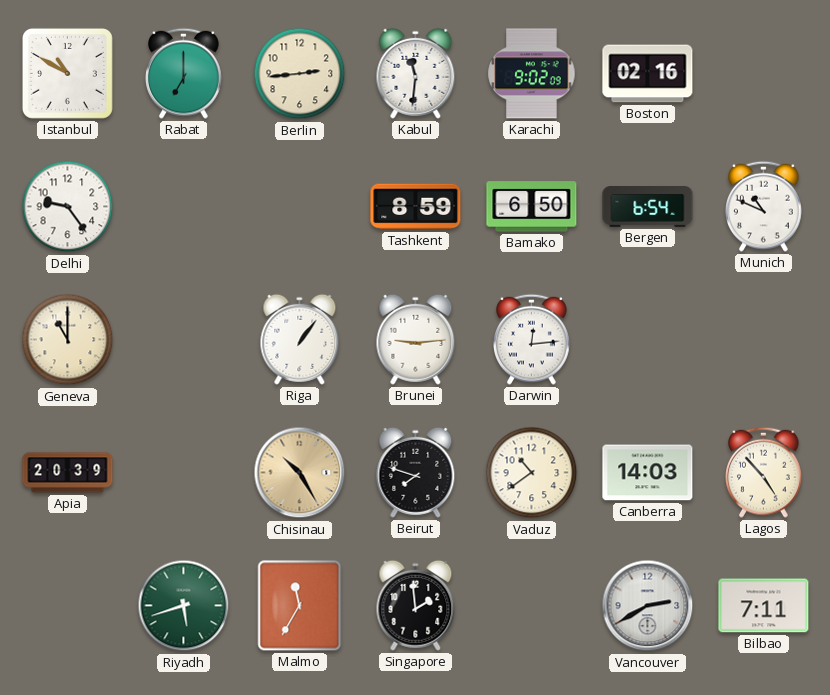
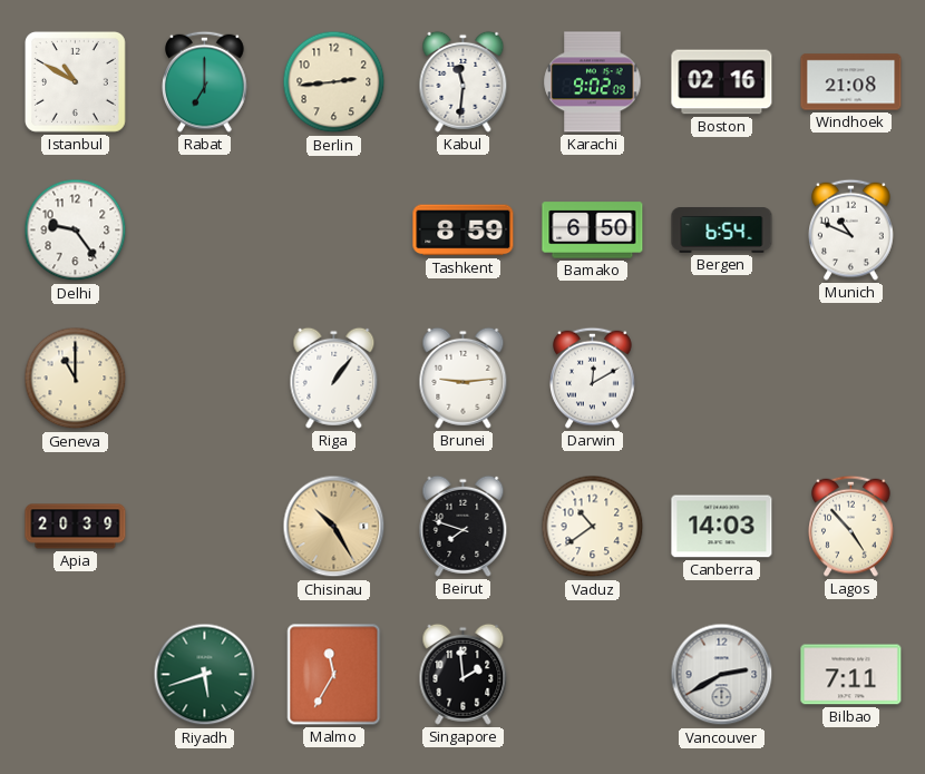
Windhoek: none -> 21:08 (851, 82)
Darwin: 12:14 -> 12:10 (593, 378)
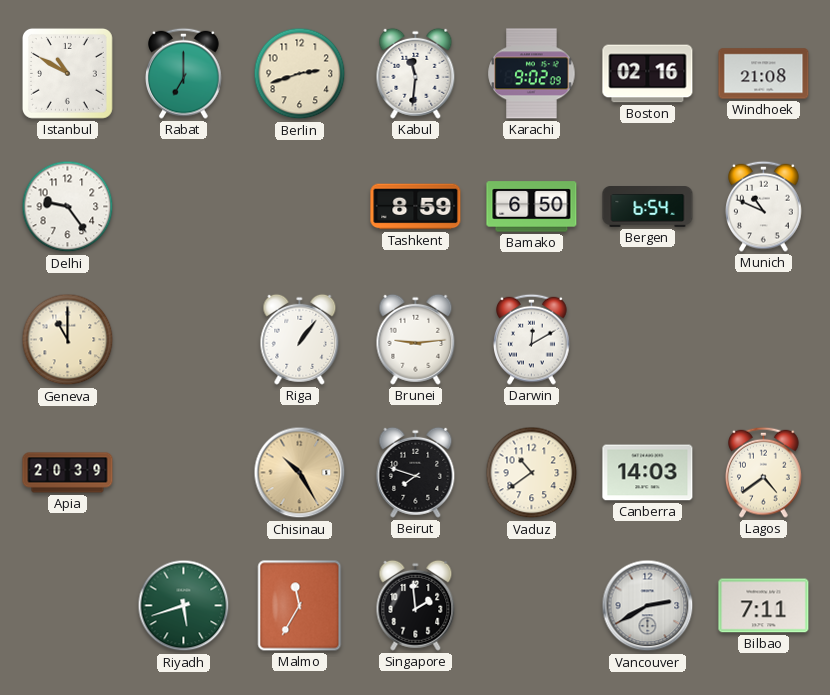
Berlin: 2:44 -> 2:42 (300, 74)
Lagos: 4:53 -> 4:39 (764, 472)
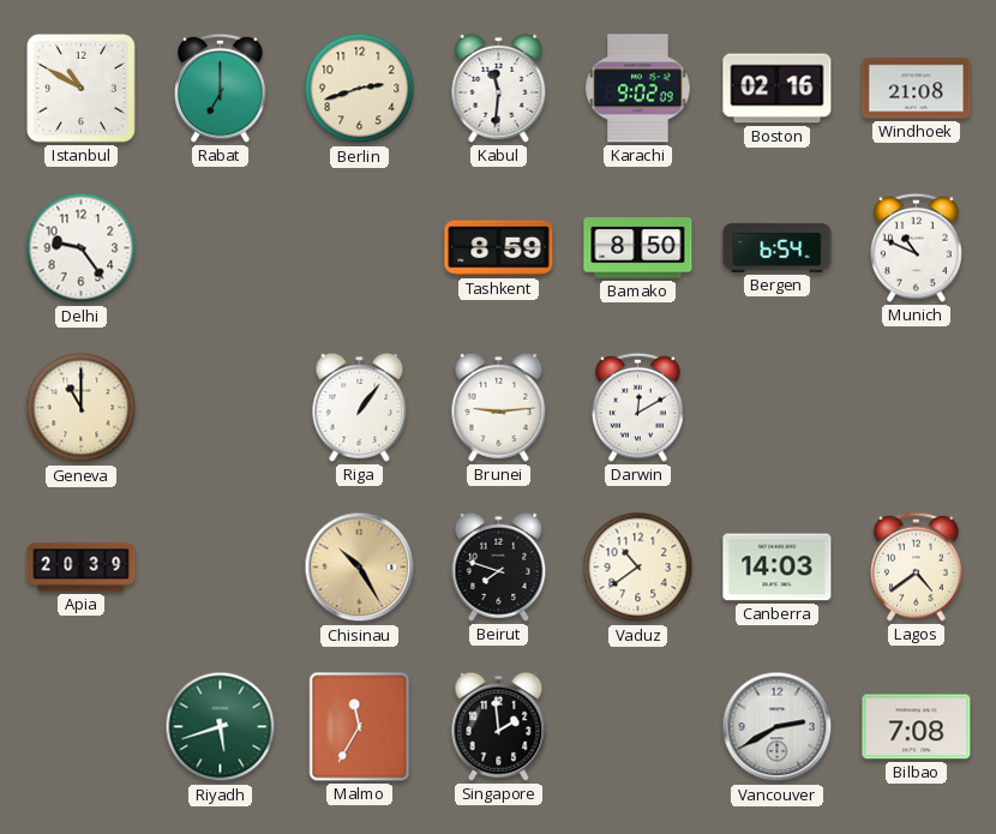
Bamako: 6:50 -> 8:50 (638, 248)
Bilbao: 7:11 -> 7:08 (917, 727)
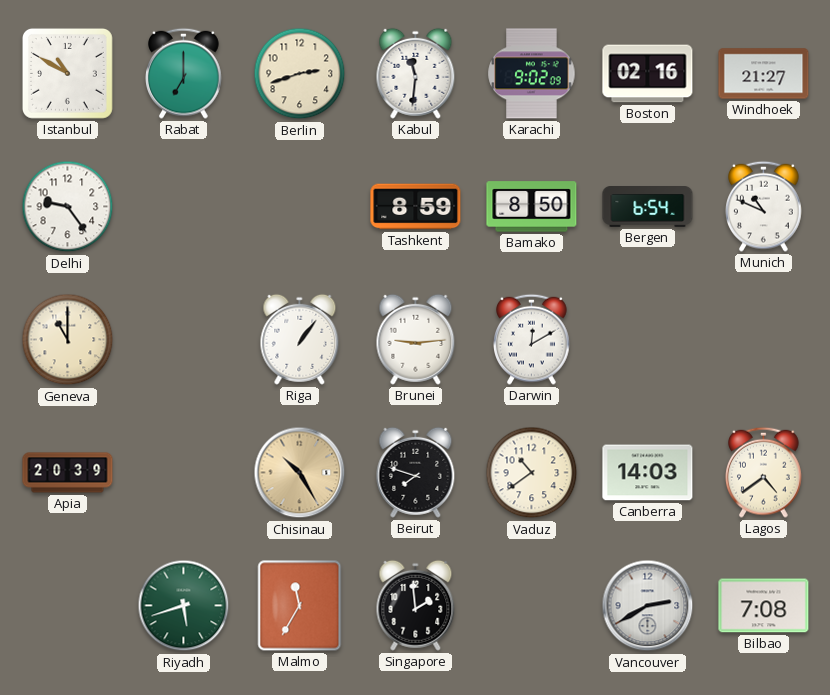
Windhoek: 21:08 -> 21:27 (764, 74)
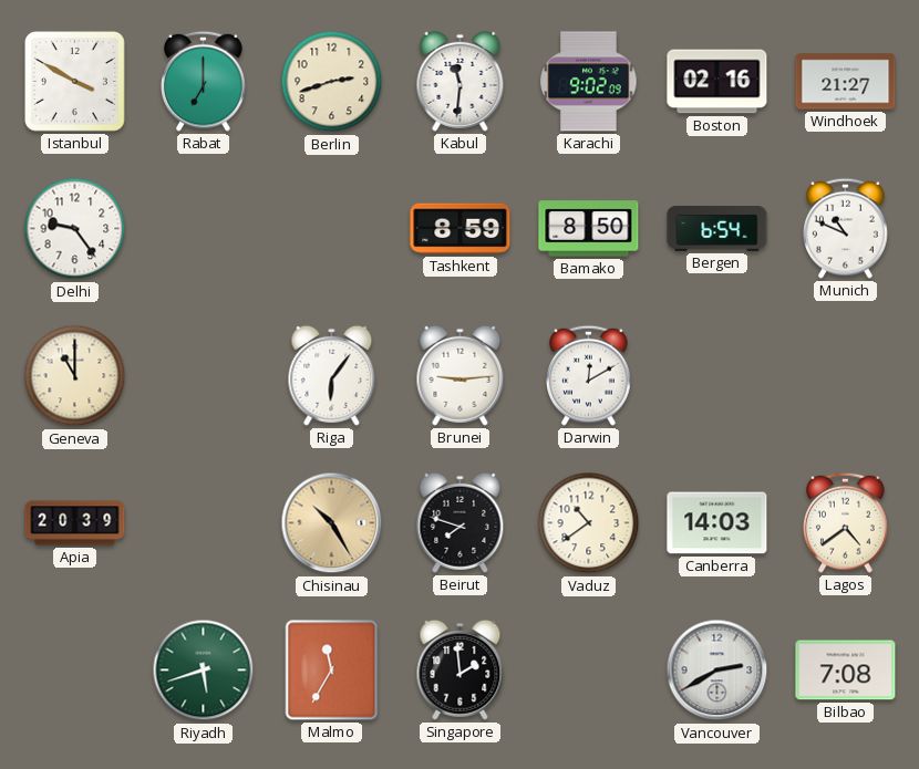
Istanbul: 10:50 -> 3:50 (74, 81)
Riga: 1:06 -> 6:06 (332, 375)
